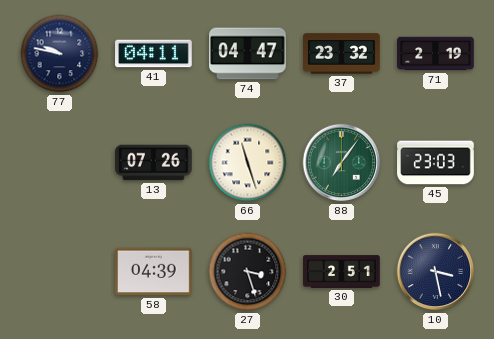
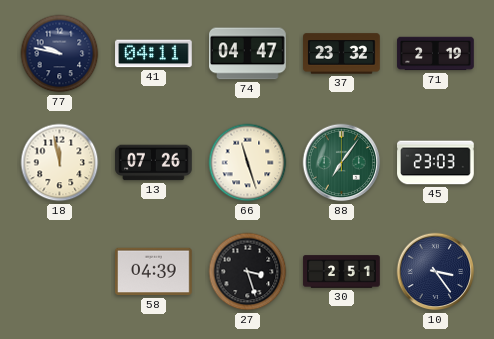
18: none -> 11:58 (60, 163)
10: 3:28 -> 3:24 (436, 272)
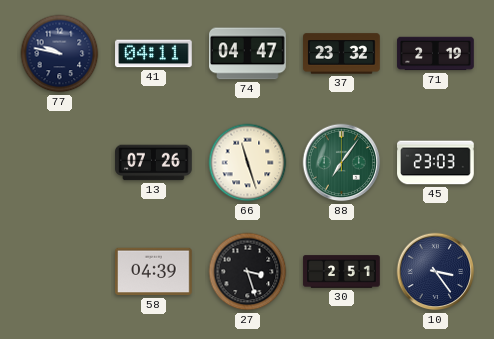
18: 11:58 -> none (60, 163)
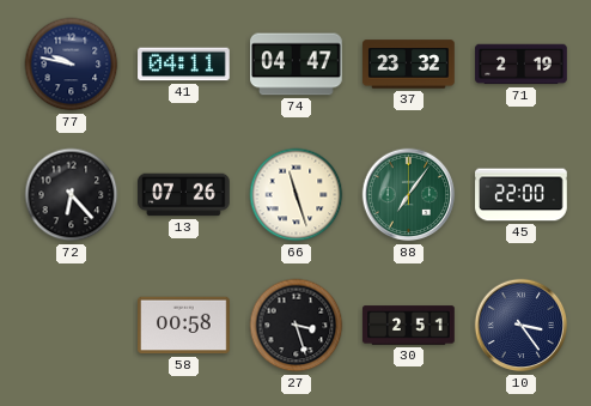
72: none -> 6:23 (72, 195)
45: 23:03 -> 22:00 (522, 195)
58: 04:39 -> 00:58 (184, 326)
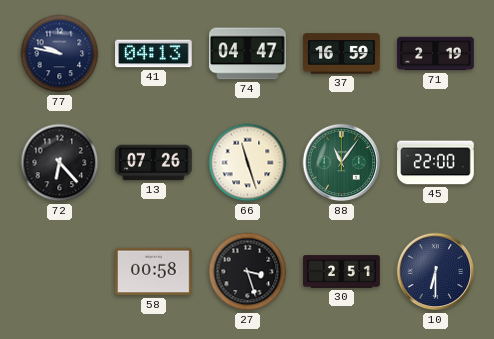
41: 04:11 -> 04:13 (154, 54)
37: 23:32 -> 16:59 (342, 54)
88: 7:06 -> 11:06 (342, 163)
10: 3:24 -> 6:30 (436, 272)
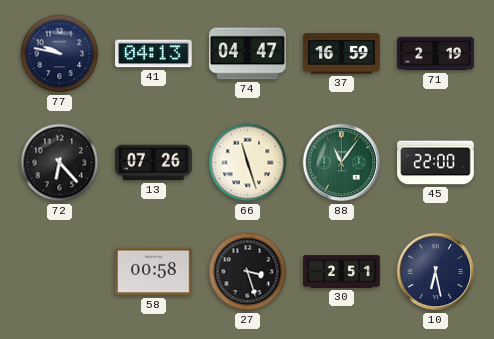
10: 6:30 -> 6:28 (436, 272)
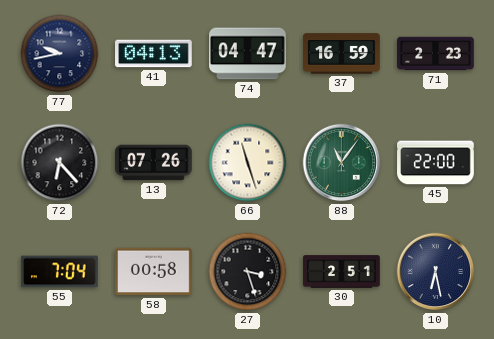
77: 9:47 -> 9:43 (60, 54)
71: 2:19 -> 2:23 (436, 54)
55: none -> 7:04 (60, 272)
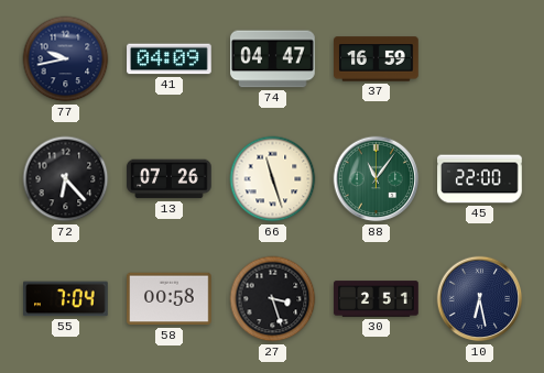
41: 04:13 -> 04:09 (170, 59)
71: 2:23 -> none (436, 54)
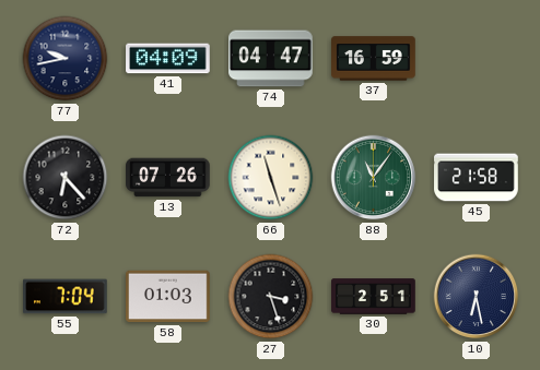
45: 22:00 -> 21:58 (477, 178)
58: 00:58 -> 01:03 (168, 297)
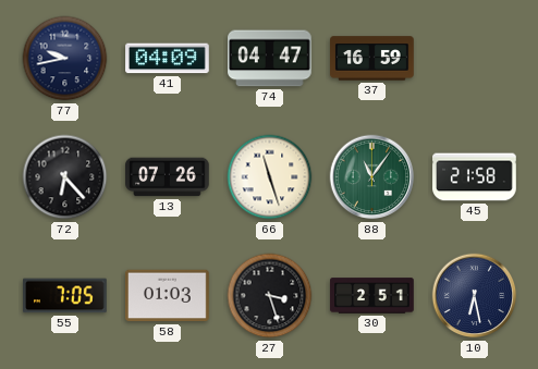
55: 7:04 -> 7:05 (65, 296)
